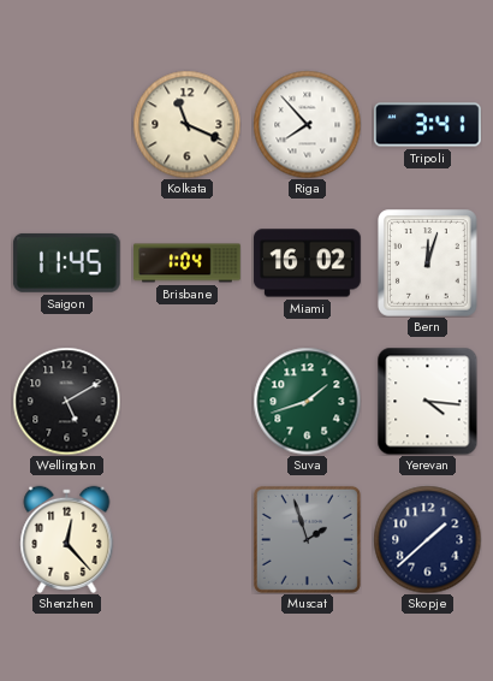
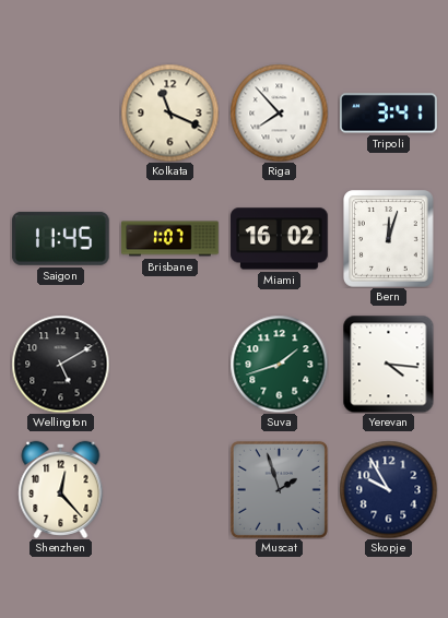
Brisbane: 1:04 -> 1:07 (170, 239)
Skopje: 1:38 -> 9:55 (388, 489)
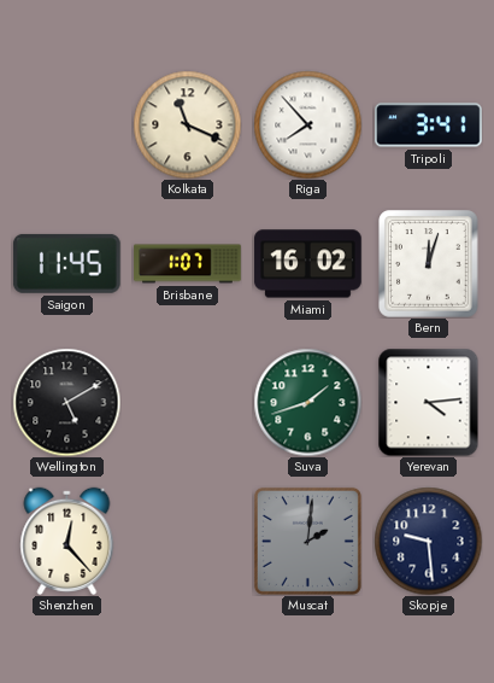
Yerevan: 4:16 -> 4:14 (429, 402)
Muscat: 1:57 -> 2:01 (307, 541)
Skopje: 9:55 -> 9:29 (428, 541)
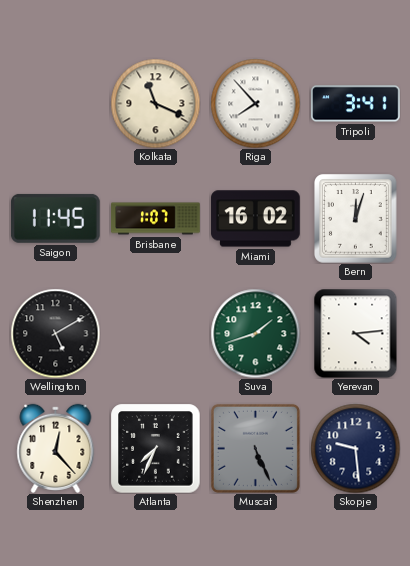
Atlanta: none -> 7:34 (155, 448)
Muscat: 2:01 -> 5:26 (255, 448)
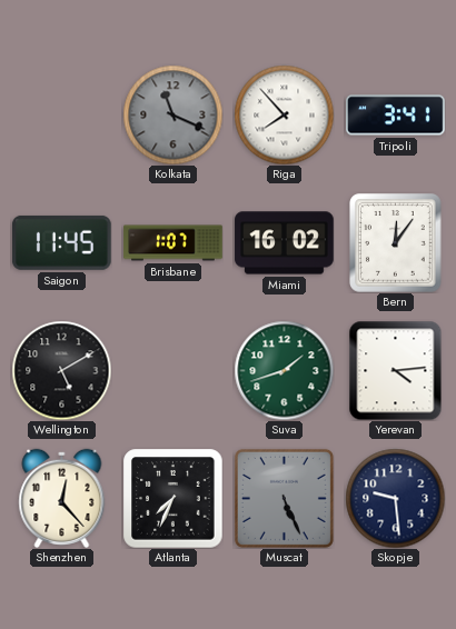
Kolkata dial: cream -> grey (172, 114)
Bern: 12:03 -> 12:06 (396, 243)
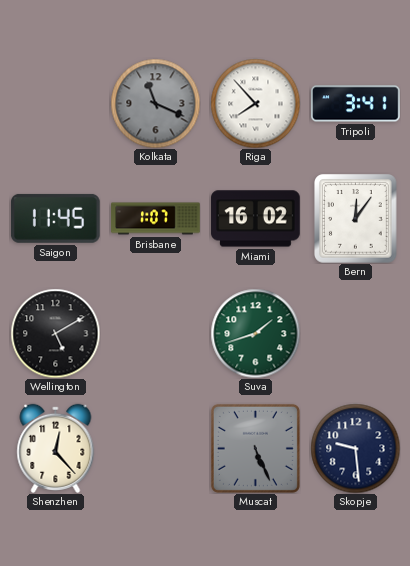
Yerevan: 4:14 -> none (396, 370)
Atlanta: 7:34 -> none (172, 498)
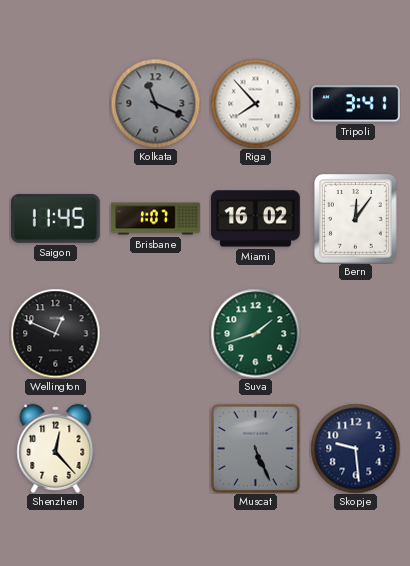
Wellington: 5:10 -> 12:49 (55, 333)
